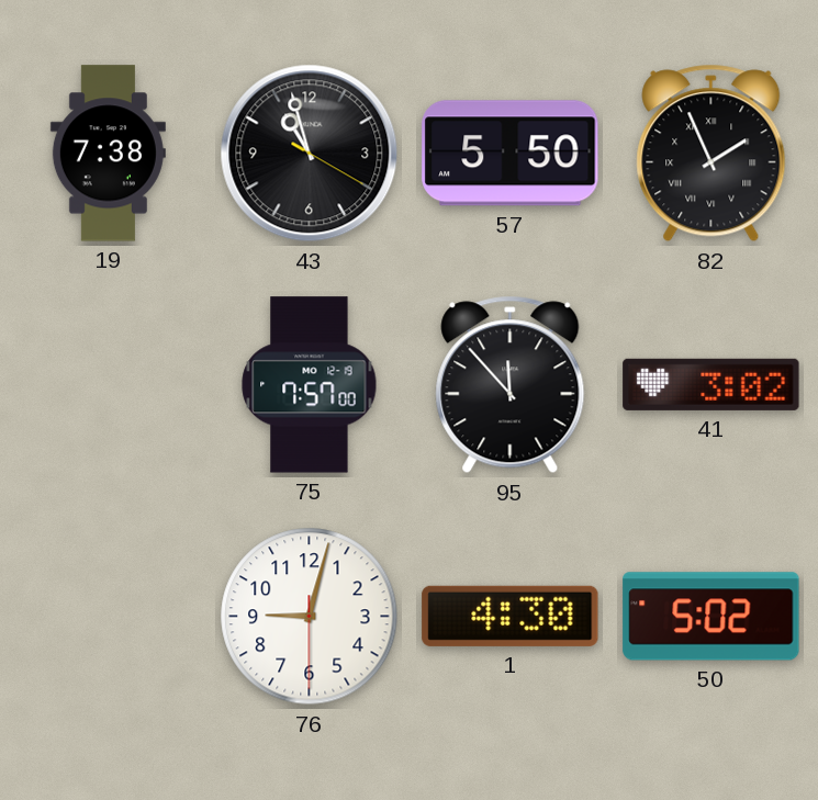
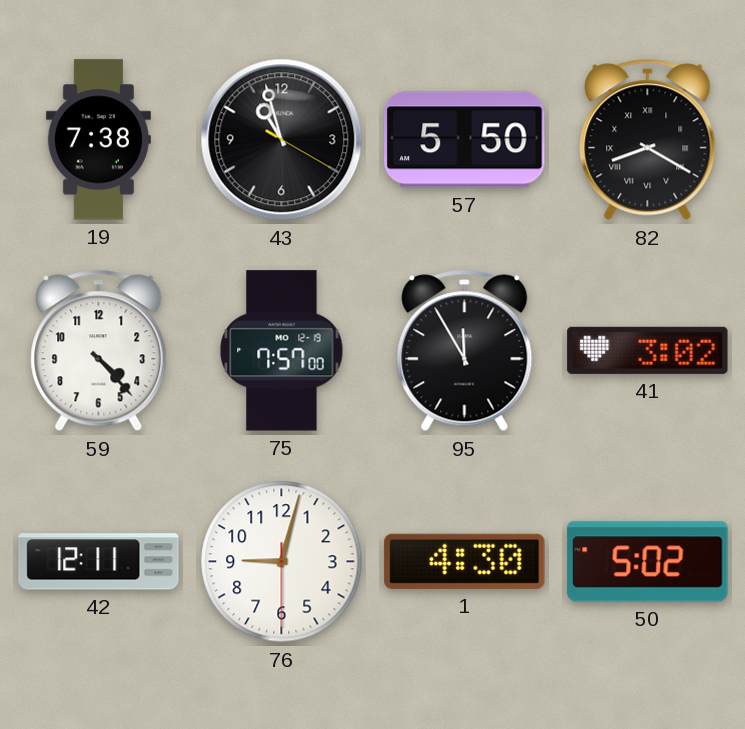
82: 1:56 -> 8:20 (648, 140)
59: none -> 4:23 (99, 351)
95: 11:53 -> 11:55 (465, 351)
42: none -> 12:11 (99, 562)
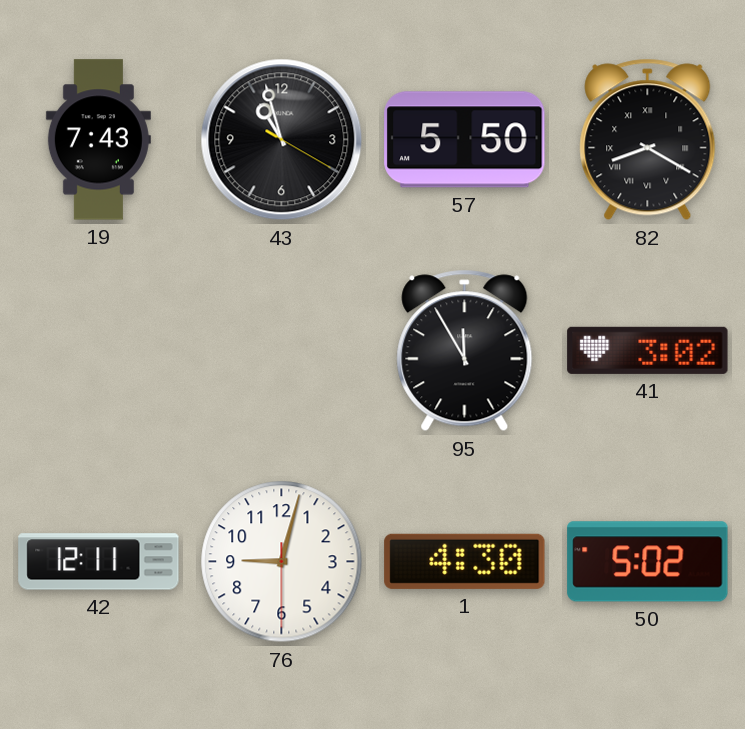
19: 7:38 -> 7:43 (98, 140)
59: 4:23 -> none (99, 351)
75: 7:57 -> none (282, 351)
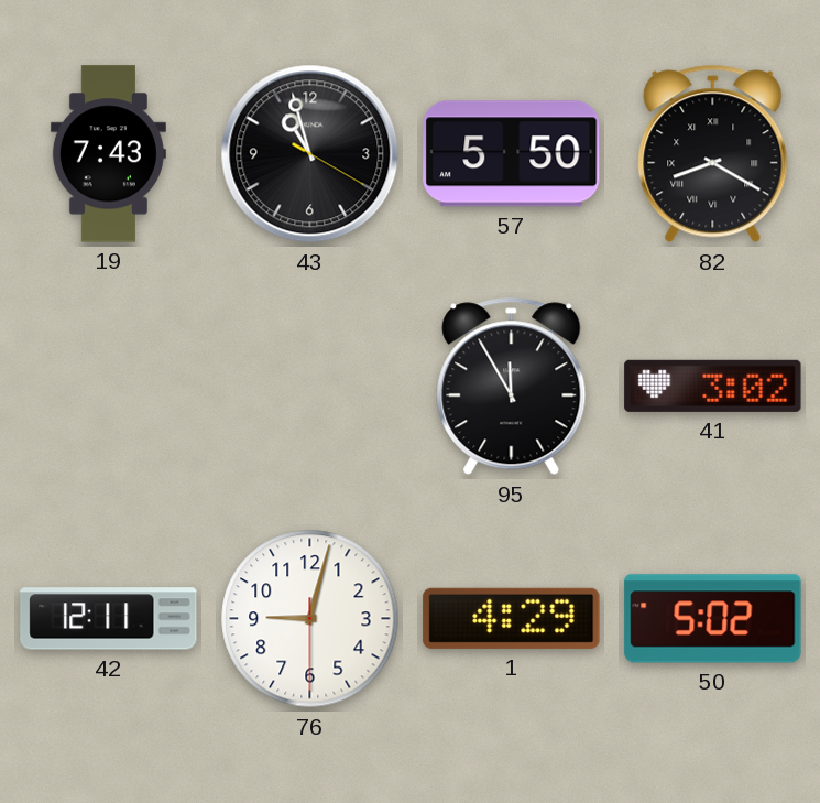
1: 4:30 -> 4:29 (512, 618)
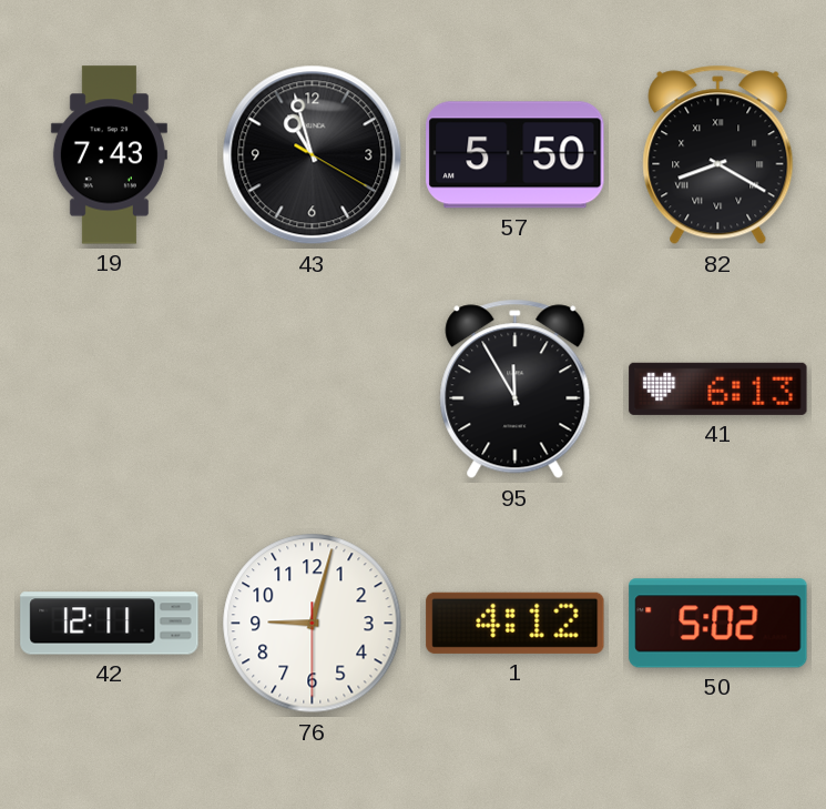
41: 3:02 -> 6:13 (718, 388)
1: 4:29 -> 4:12 (516, 623)
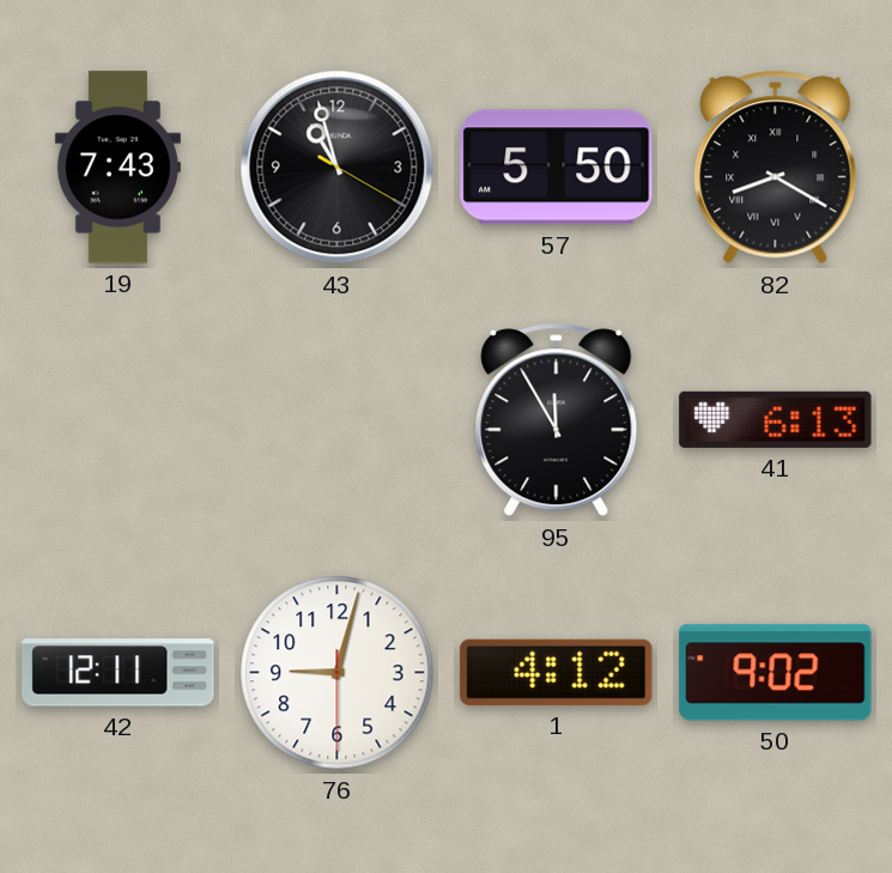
50: 5:02 -> 9:02 (776, 673)
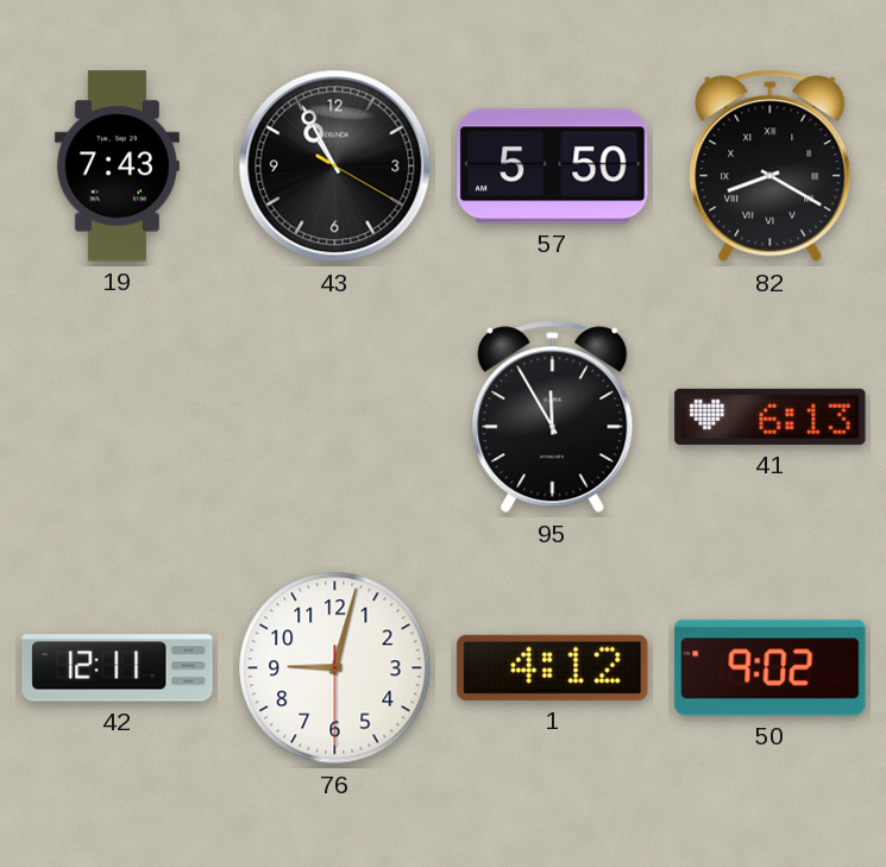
43: 10:57 -> 10:55 (335, 167)
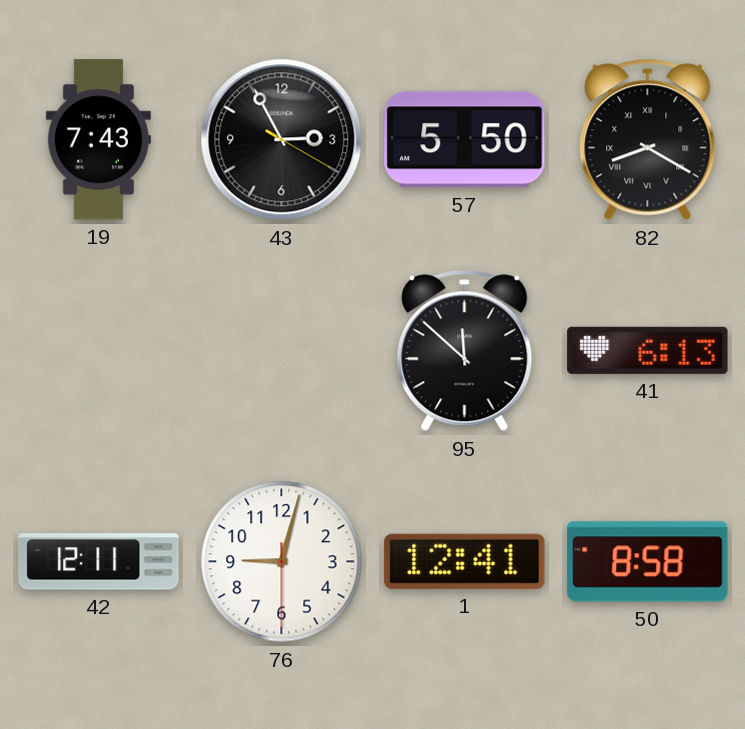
43: 10:55 -> 2:55 (282, 140)
95: 11:55 -> 11:52 (465, 351)
1: 4:12 -> 12:41 (465, 561)
50: 9:02 -> 8:58 (648, 562)
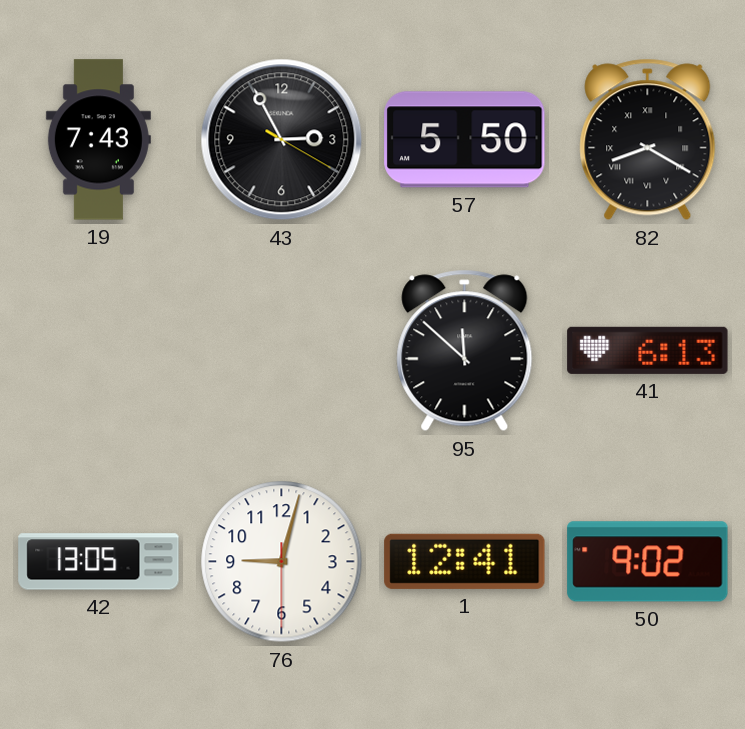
42: 12:11 -> 13:05 (99, 562)
50: 8:58 -> 9:02 (648, 562)
